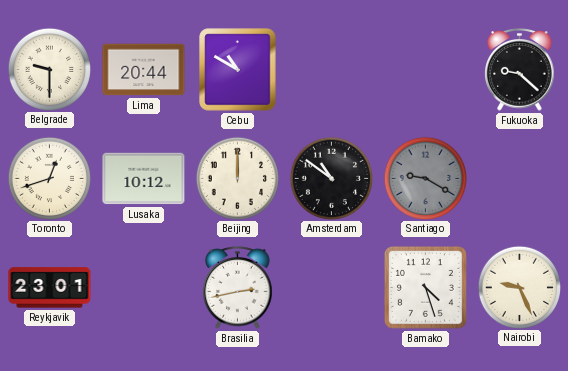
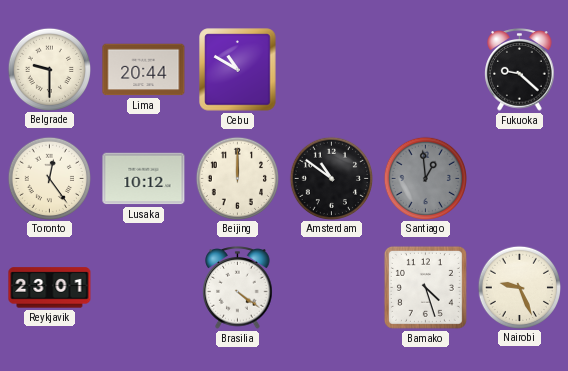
Toronto: 12:42 -> 12:24 (49, 178)
Santiago: 9:20 -> 12:59 (425, 178)
Brasilia: 2:43 -> 4:21 (238, 288)
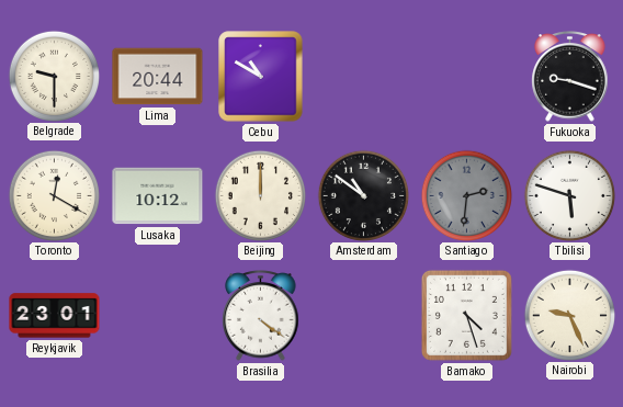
Fukuoka: 9:22 -> 9:18 (570, 77)
Toronto: 12:24 -> 12:20 (54, 195)
Santiago: 12:59 -> 2:31 (466, 195)
Tbilisi: none -> 5:48 (569, 195)
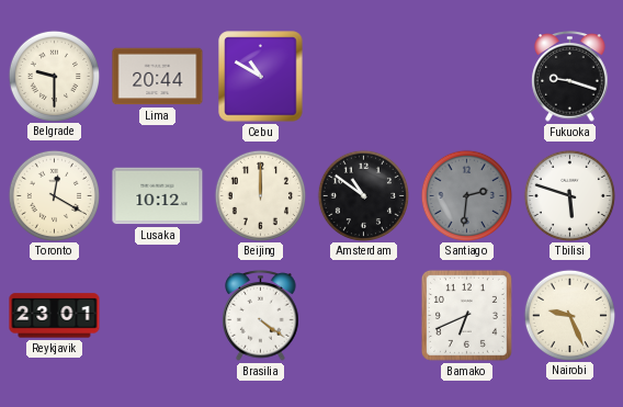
Bamako: 4:27 -> 6:41 (466, 315)
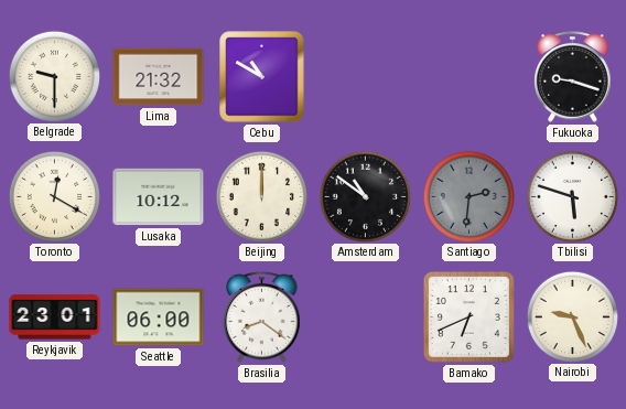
Lima: 20:44 -> 21:32 (159, 77)
Seattle: none -> 06:00 (159, 317)
Brasilia: 4:21 -> 8:21 (262, 317)
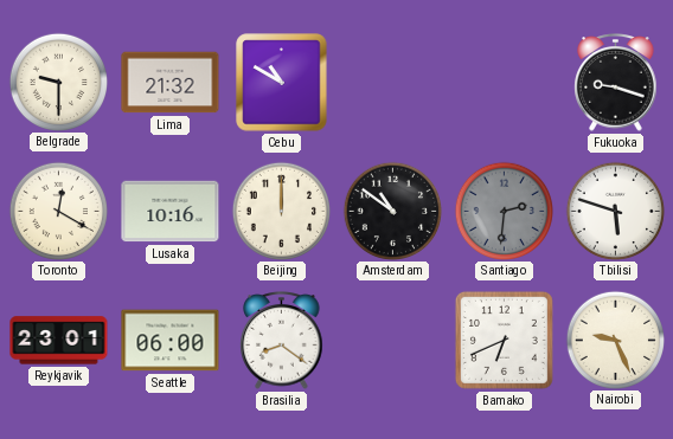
Lusaka: 10:12 -> 10:16 (171, 212)
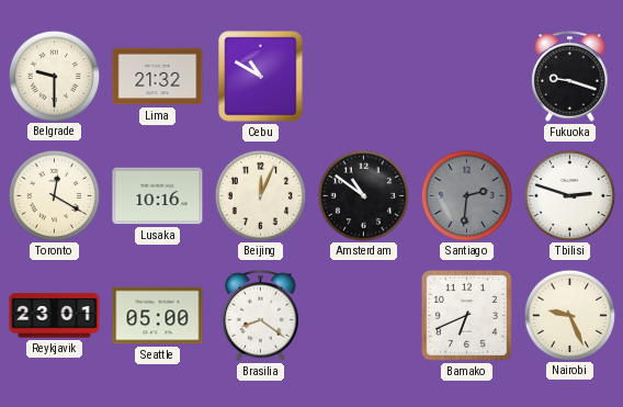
Beijing: 12:00 -> 12:04 (260, 195)
Tbilisi: 5:48 -> 2:48 (569, 195)
Seattle: 06:00 -> 05:00 (158, 316)
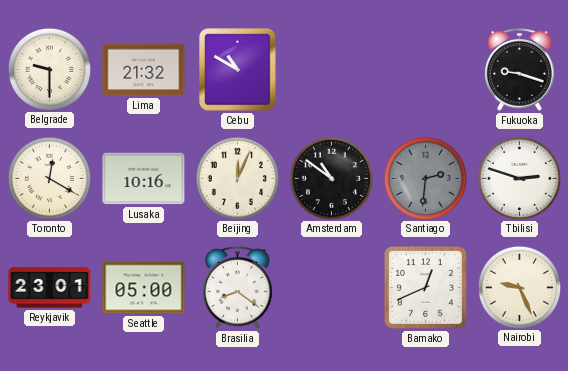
Bamako: 6:41 -> 12:41 (425, 287)
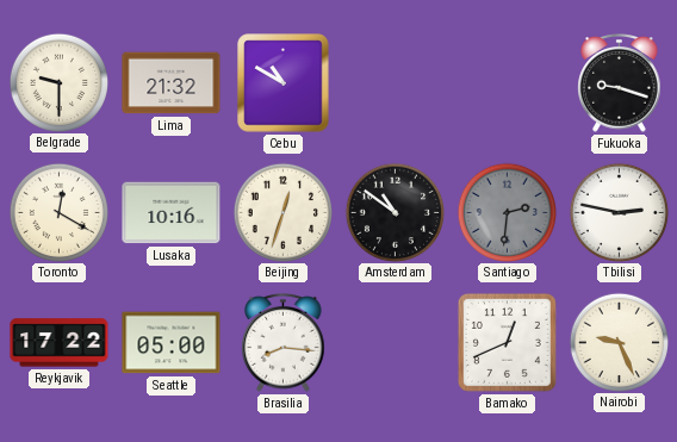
Beijing: 12:04 -> 12:33 (282, 212)
Tbilisi: 2:48 -> 2:47 (619, 212)
Reykjavik: 23:01 -> 17:22 (60, 343)
Brasilia: 8:21 -> 8:16 (284, 343)
